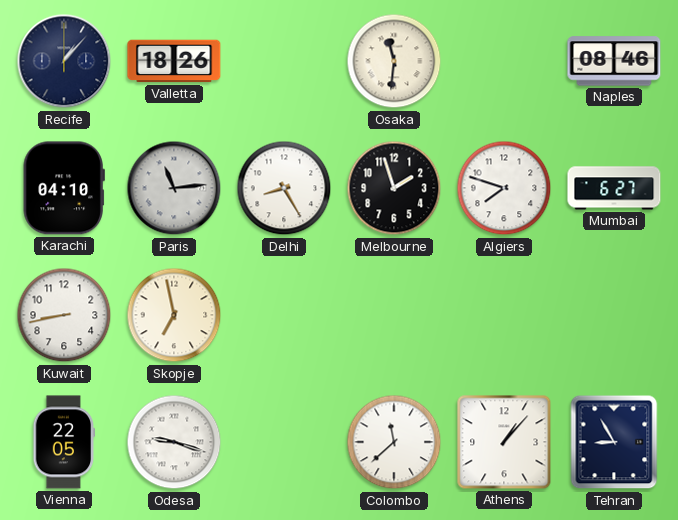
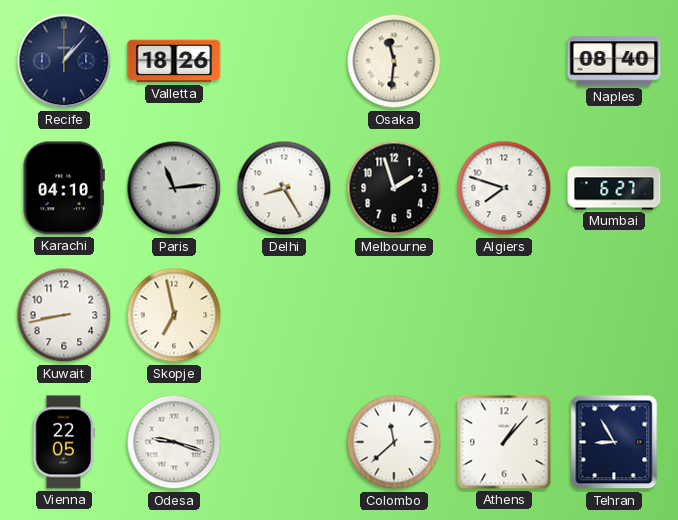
Naples: 08:46 -> 08:40 (614, 61)
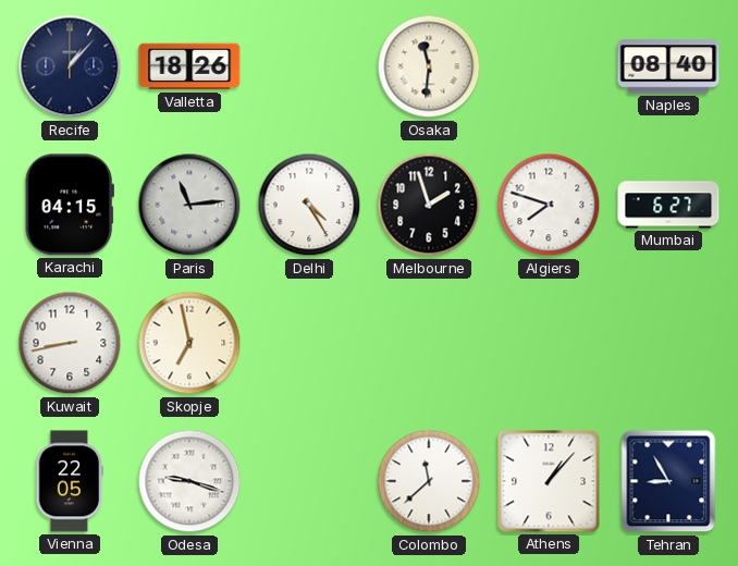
Karachi: 04:10 -> 04:15 (70, 205)
Delhi: 8:25 -> 4:25 (309, 205)
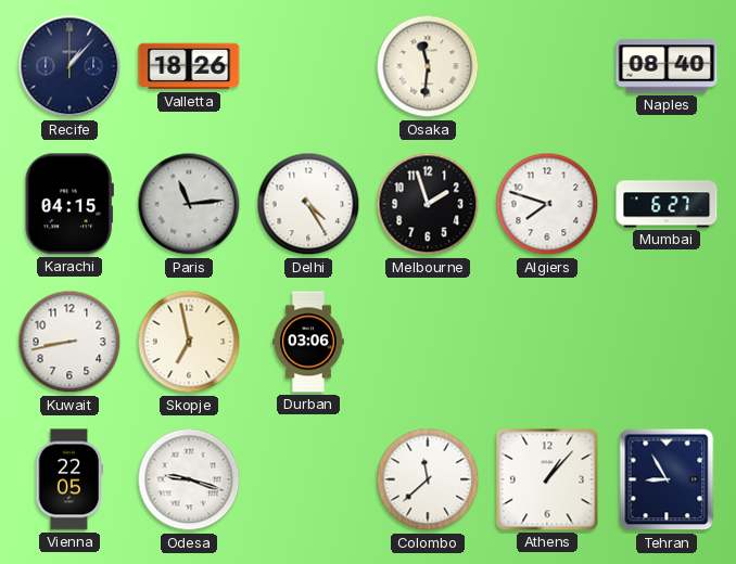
Durban: none -> 03:06 (308, 342)
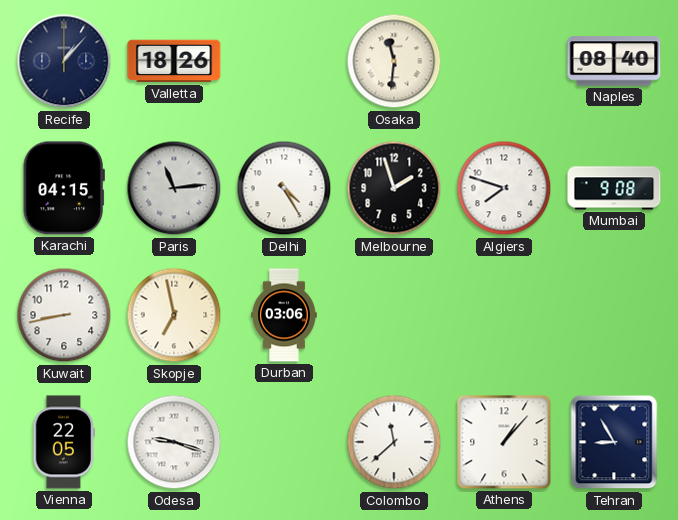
Mumbai: 6:27 -> 9:08 (614, 188)
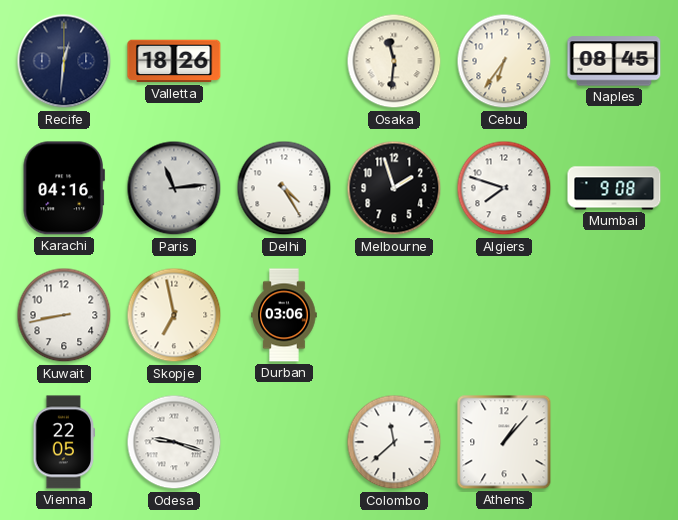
Recife: 1:07 -> 12:31 (64, 61)
Cebu: none -> 6:36 (504, 61)
Naples: 08:40 -> 08:45 (614, 61)
Karachi: 04:15 -> 04:16 (64, 188)
Tehran: 8:55 -> none (614, 442)
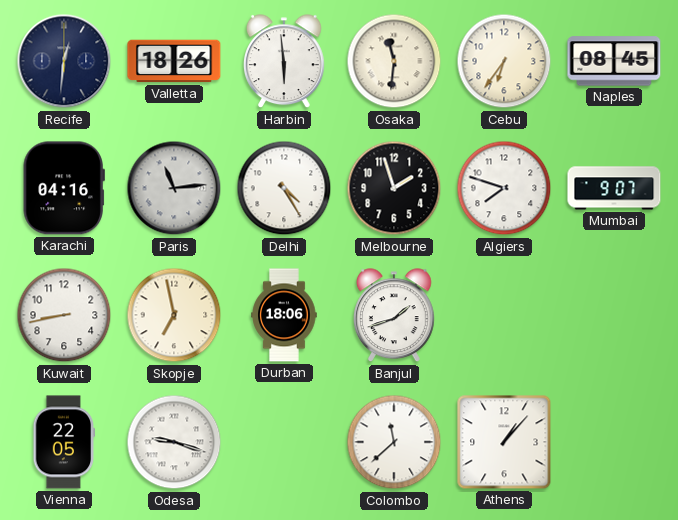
Harbin: none -> 5:59 (285, 62)
Mumbai: 9:08 -> 9:07 (614, 188)
Durban: 03:06 -> 18:06 (284, 315)
Banjul: none -> 1:42 (395, 316)
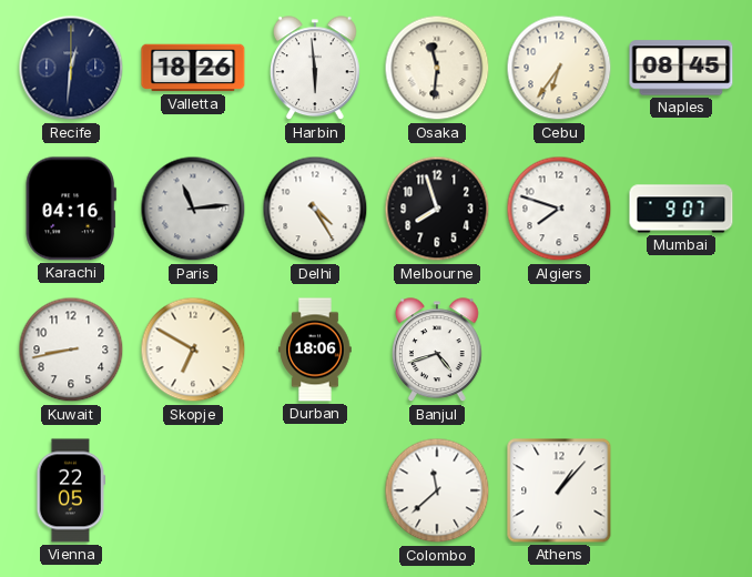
Melbourne: 1:57 -> 7:57 (437, 209)
Skopje: 6:58 -> 6:50 (193, 350)
Banjul: 1:42 -> 4:42 (438, 351)
Odesa: 9:18 -> none (174, 442)
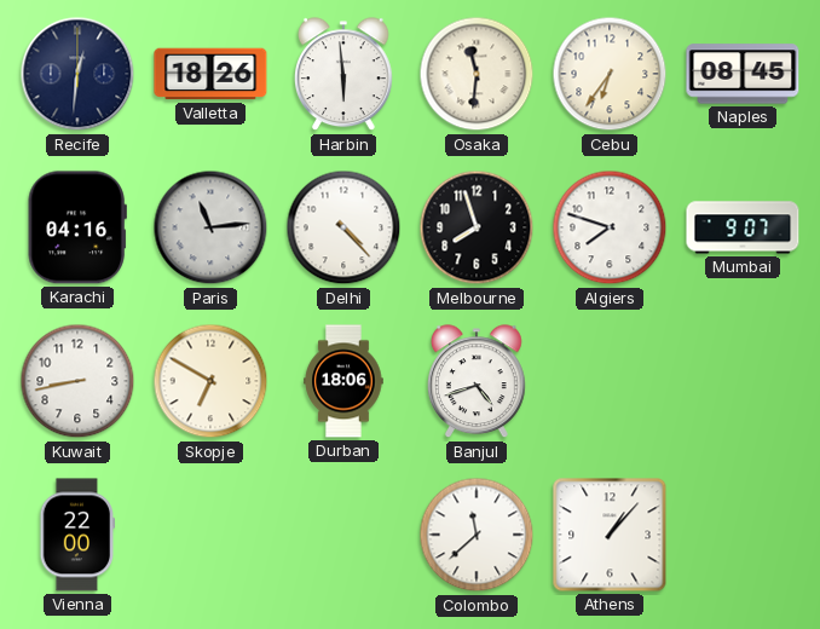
Delhi: 4:25 -> 4:23 (343, 227)
Vienna: 22:05 -> 22:00 (77, 535)
